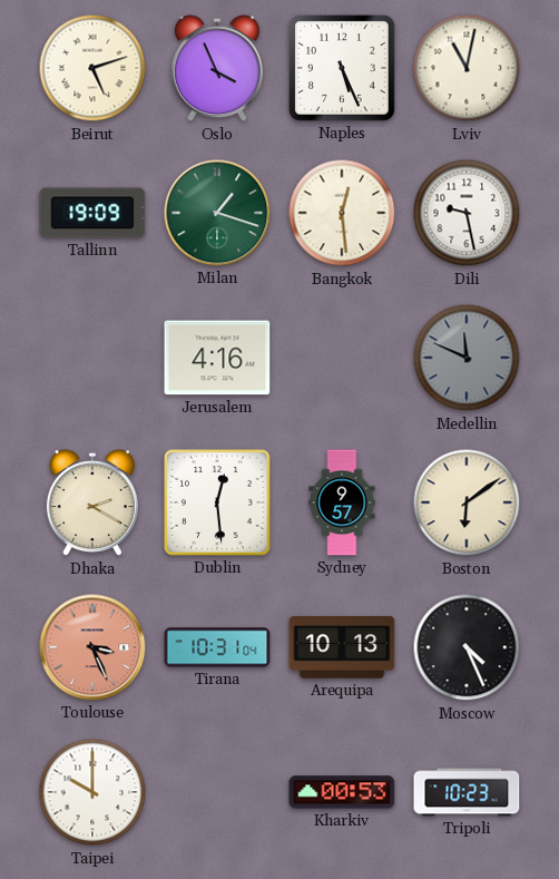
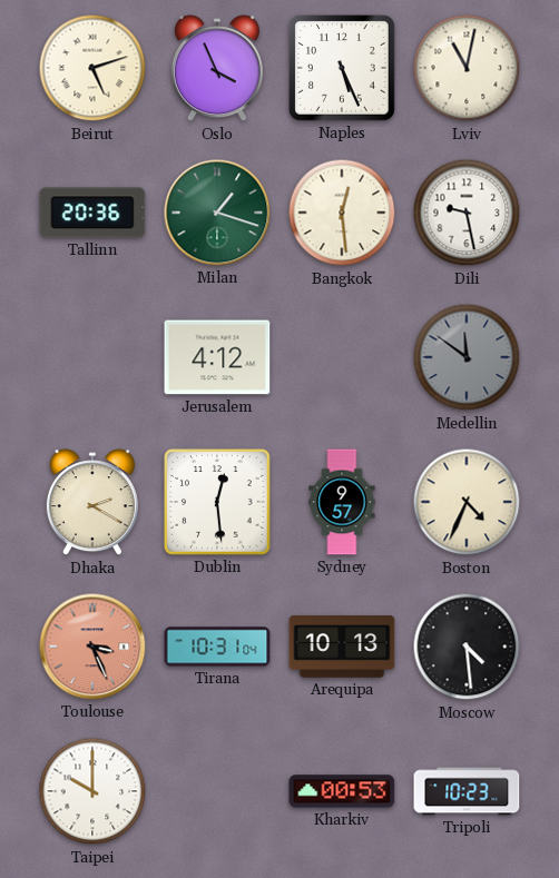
Tallinn: 19:09 -> 20:36 (92, 213)
Jerusalem: 4:16 -> 4:12 (217, 357)
Medellin: 11:49 -> 11:51 (467, 357)
Boston: 6:09 -> 4:34 (467, 502)
Moscow: 4:26 -> 4:29 (467, 647)
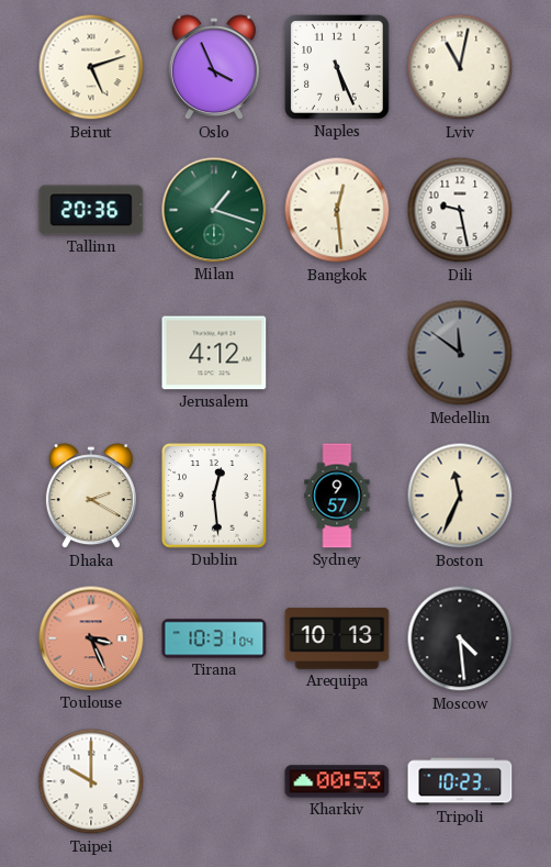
Boston: 4:34 -> 11:34 (460, 496)
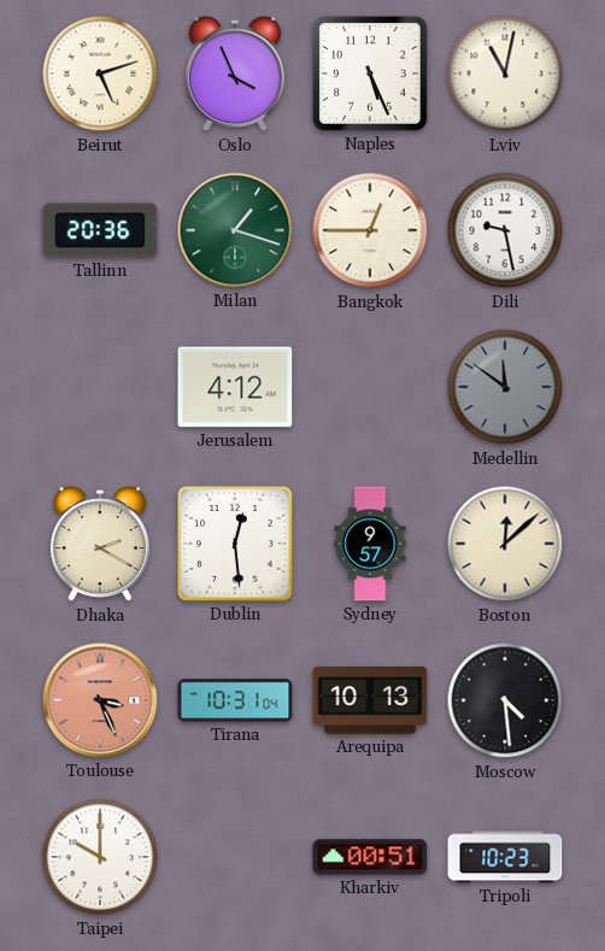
Bangkok: 12:29 -> 12:45 (370, 230)
Boston: 11:34 -> 12:08 (505, 544)
Kharkiv: 00:53 -> 00:51 (370, 857)
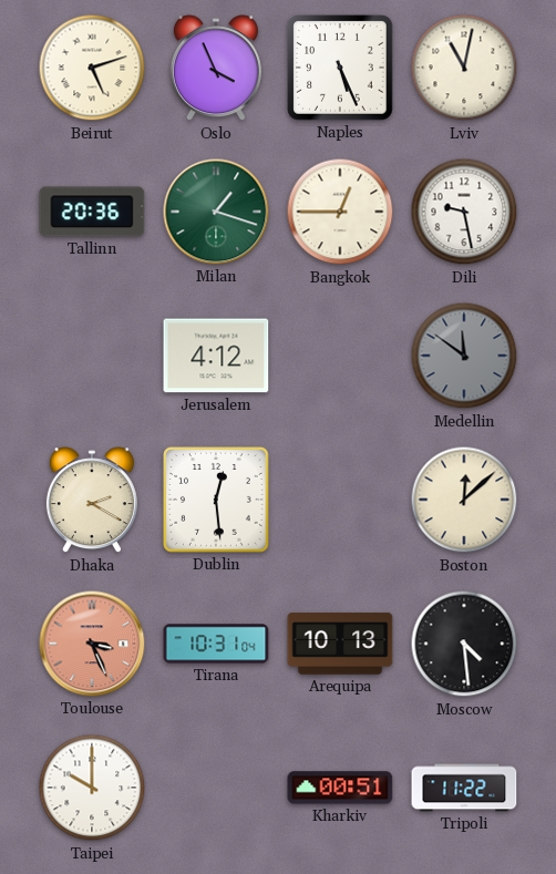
Sydney: 9:57 -> none (370, 544)
Tripoli: 10:23 -> 11:22 (464, 788)
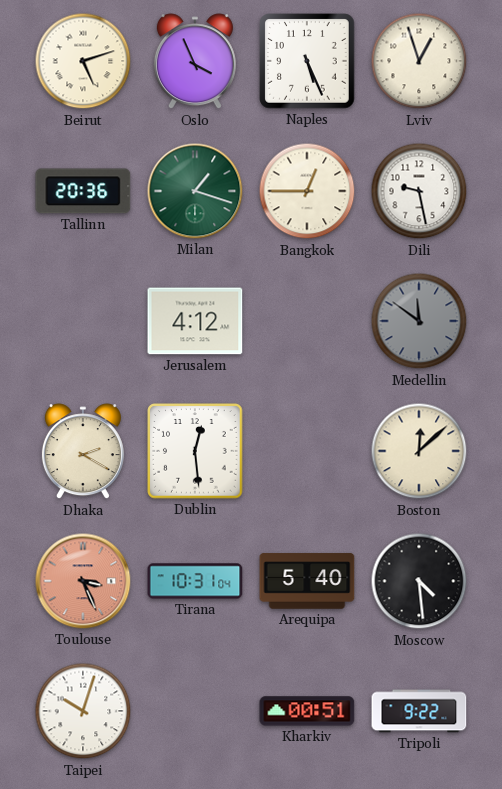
Lviv: 11:02 -> 12:57 (419, 61)
Arequipa: 10:13 -> 5:40 (307, 581)
Taipei: 10:00 -> 10:03 (83, 711)
Tripoli: 11:22 -> 9:22 (419, 711)
